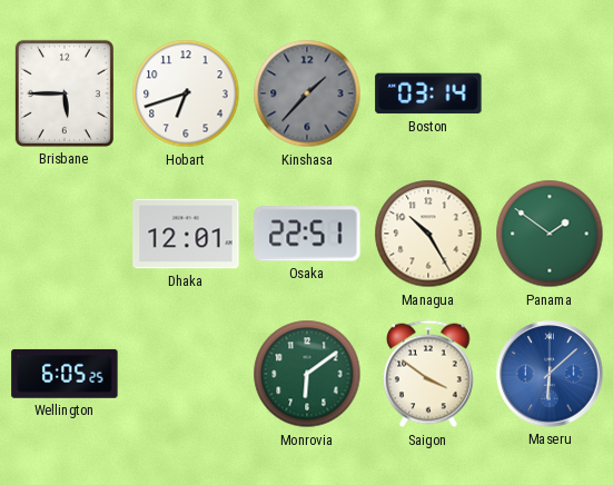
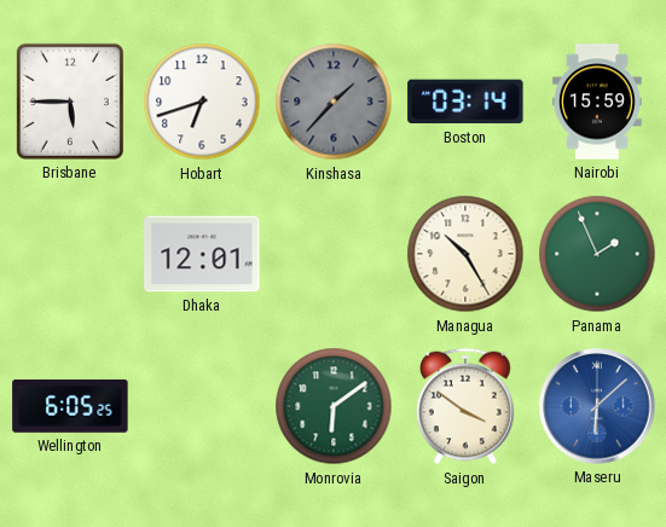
Nairobi: none -> 15:59 (598, 102)
Osaka: 22:51 -> none (307, 234)
Panama: 1:51 -> 1:56 (597, 254)
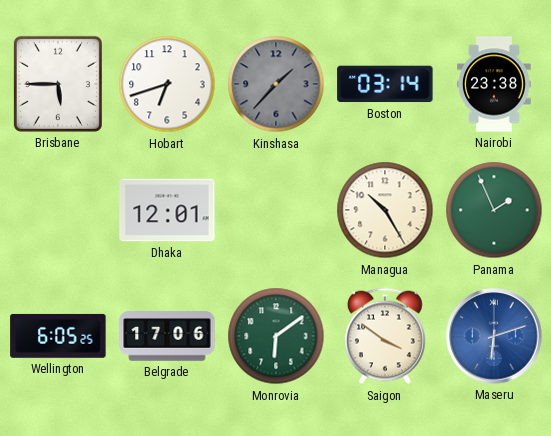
Nairobi: 15:59 -> 23:38 (495, 84)
Belgrade: none -> 17:06 (167, 336)
Maseru: 6:08 -> 6:12 (494, 336)
